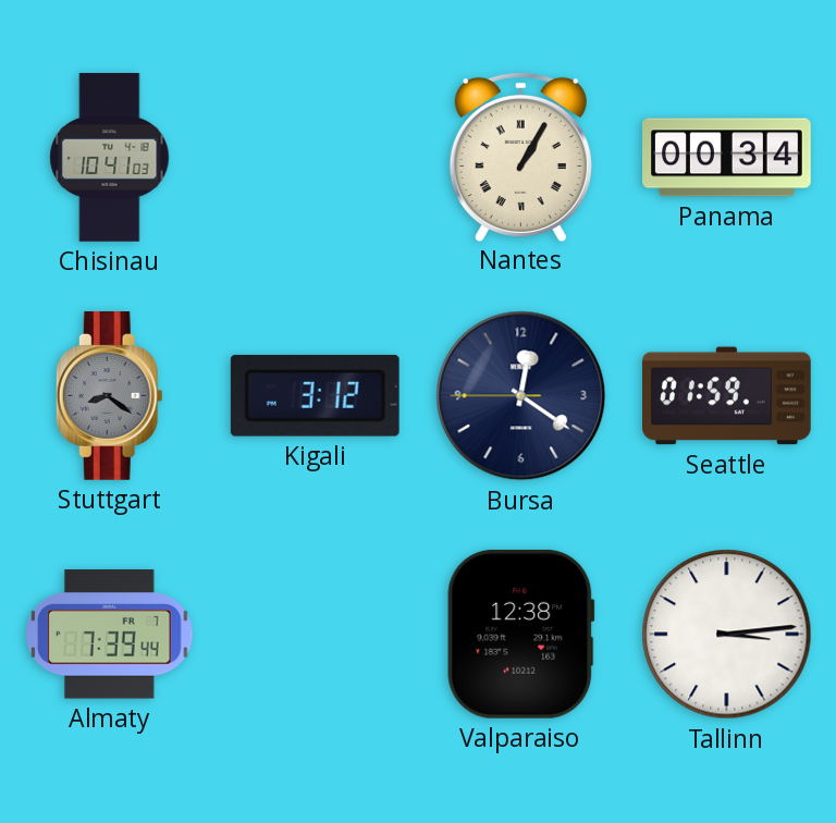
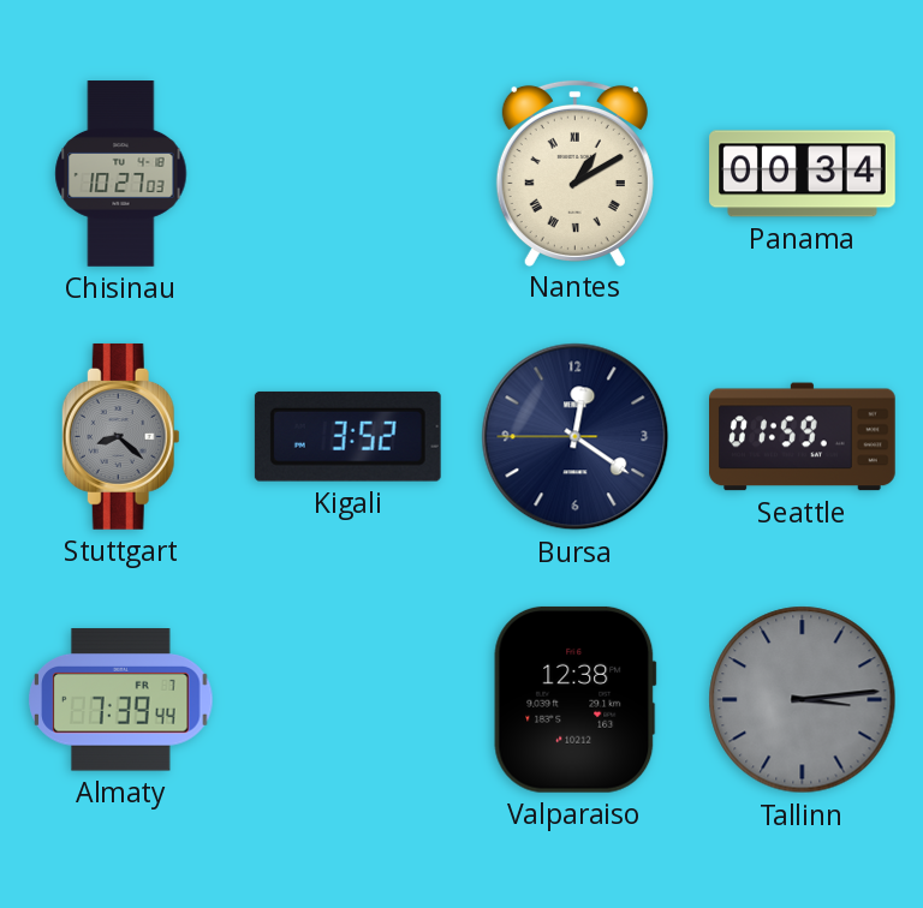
Chisinau: 10:41 -> 10:27 (121, 174)
Nantes: 1:05 -> 1:10 (574, 173)
Stuttgart: 8:21 -> 8:22 (120, 437)
Kigali: 3:12 -> 3:52 (347, 436)
Tallinn dial: white -> grey (803, 700)
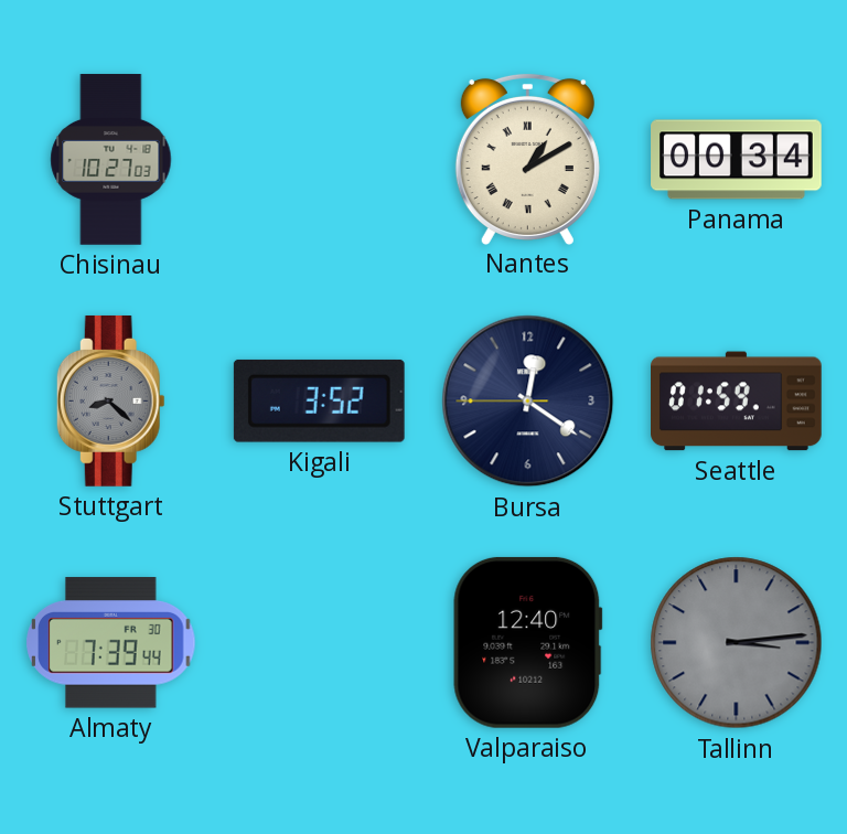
Almaty date: FR 7 -> FR 30 (111, 643)
Valparaiso: 12:38 -> 12:40 (528, 642)
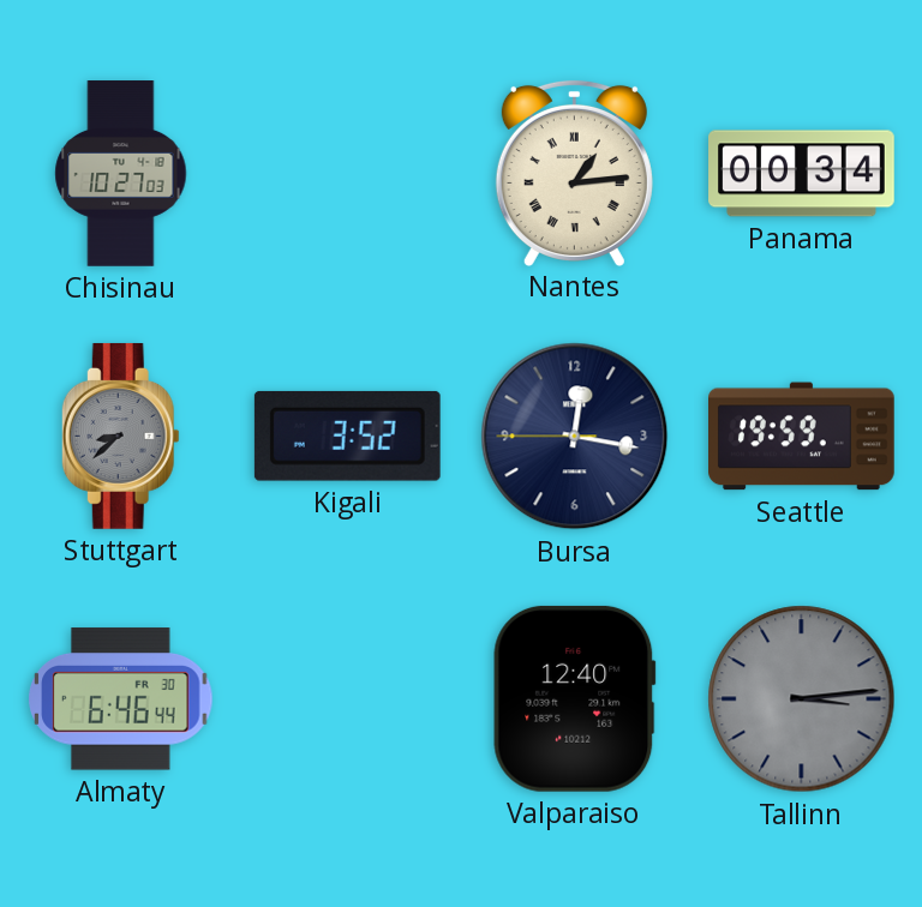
Nantes: 1:10 -> 1:14 (574, 173)
Stuttgart: 8:22 -> 8:38 (120, 437)
Bursa: 12:20 -> 12:16 (575, 437)
Seattle: 01:59 -> 19:59 (802, 437)
Almaty: 7:39 -> 6:46 (121, 699)
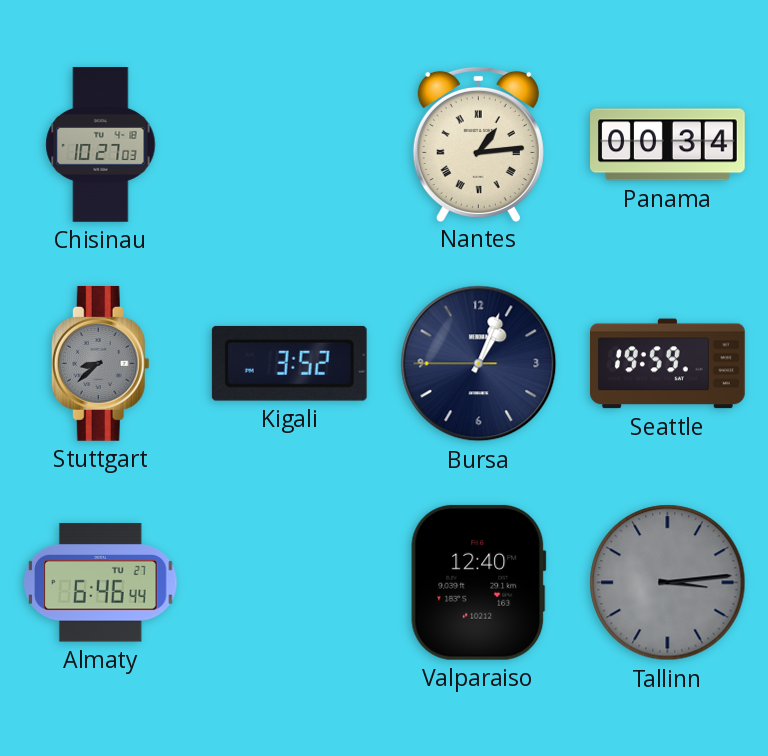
Bursa: 12:16 -> 1:03 (479, 364)
Almaty date: FR 30 -> TU 27 (101, 583)
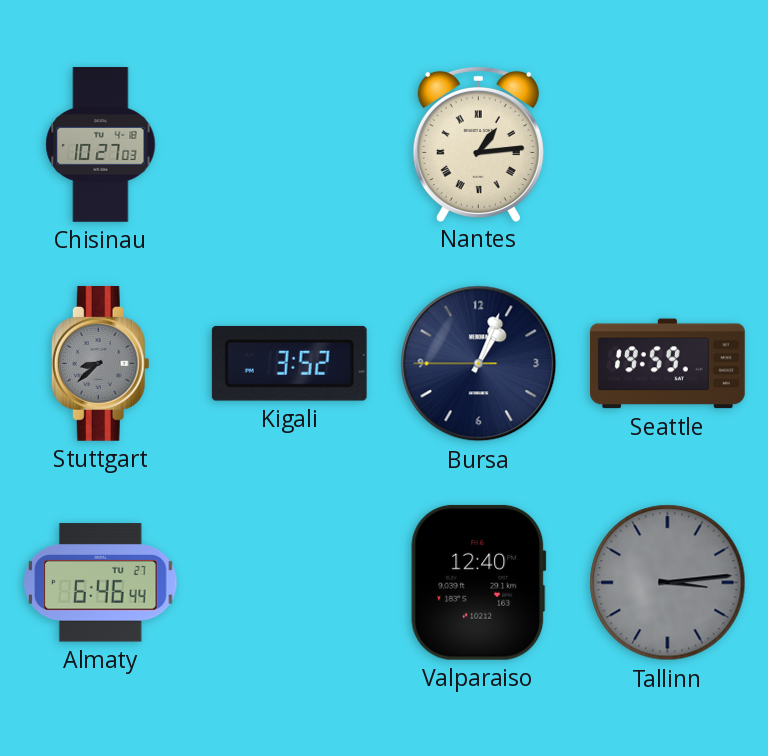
Panama: 00:34 -> none (668, 145)
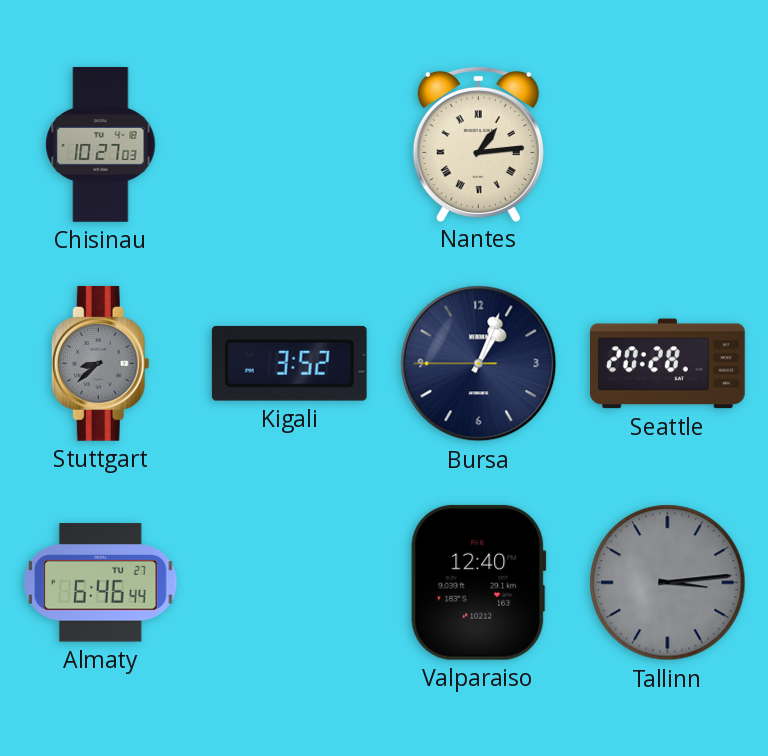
Seattle: 19:59 -> 20:28 (668, 364)
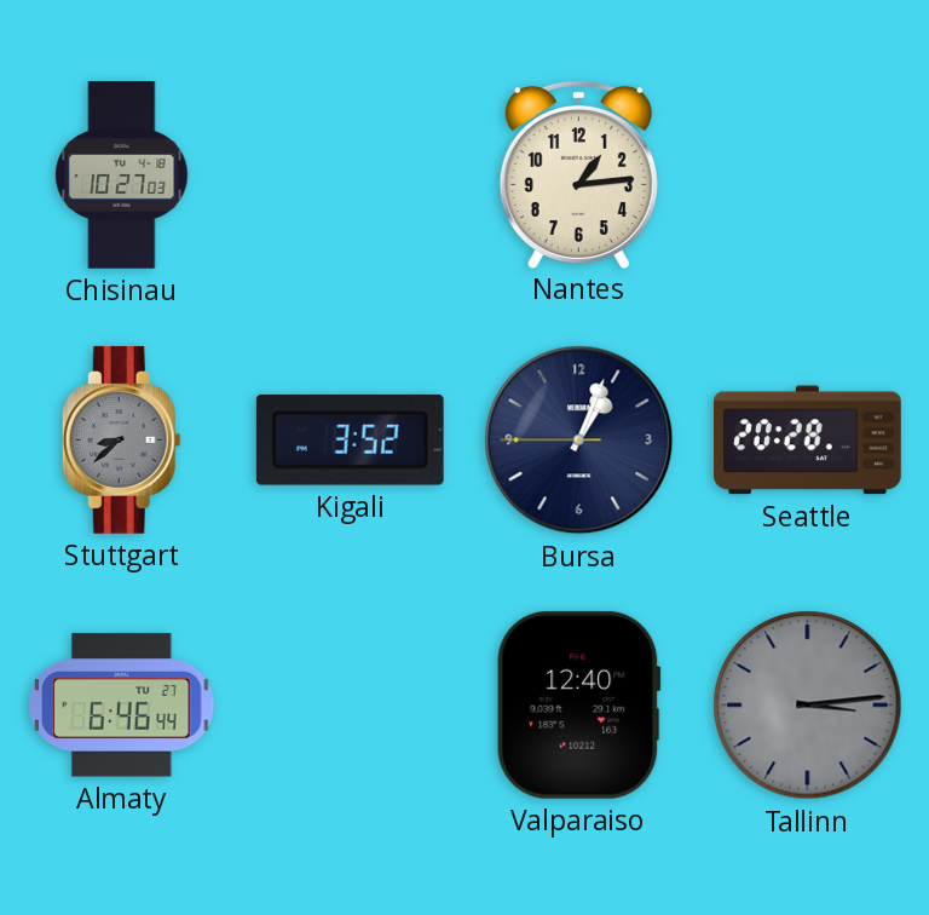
Nantes numerals: Roman -> Arabic (578, 174)
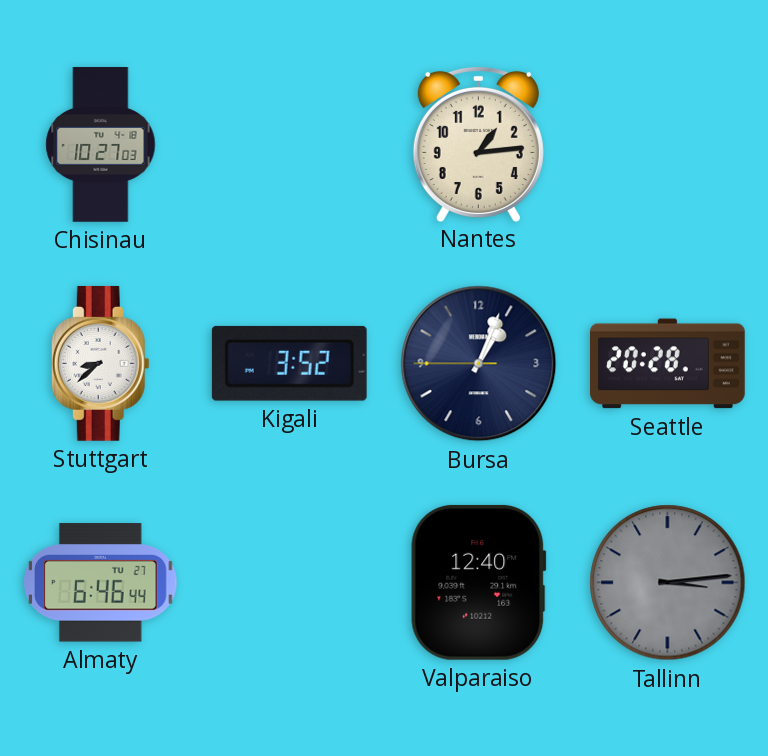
Stuttgart dial: grey -> white (100, 364)
